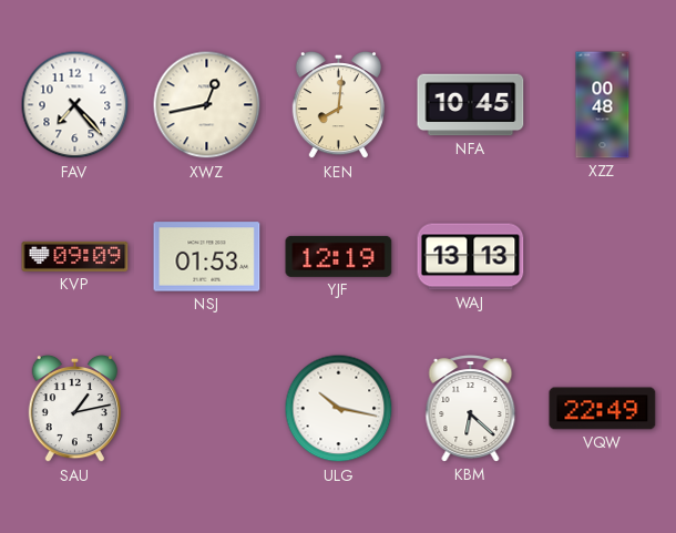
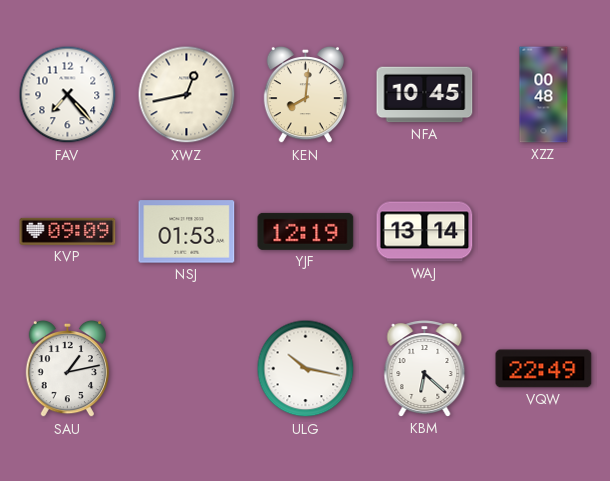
WAJ: 13:13 -> 13:14 (425, 232)
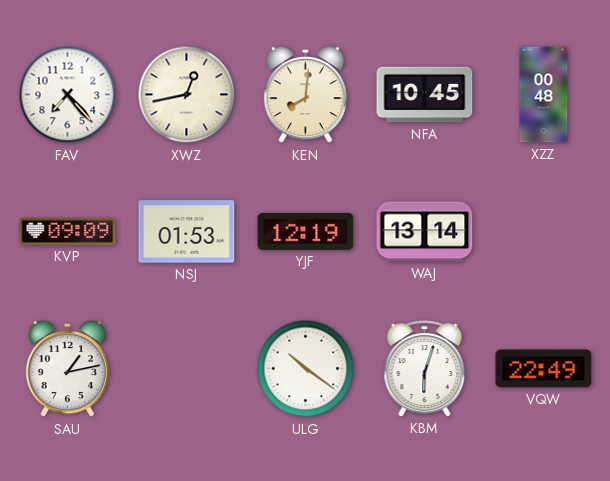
ULG: 10:17 -> 10:21 (306, 369)
KBM: 6:22 -> 6:03 (425, 369)
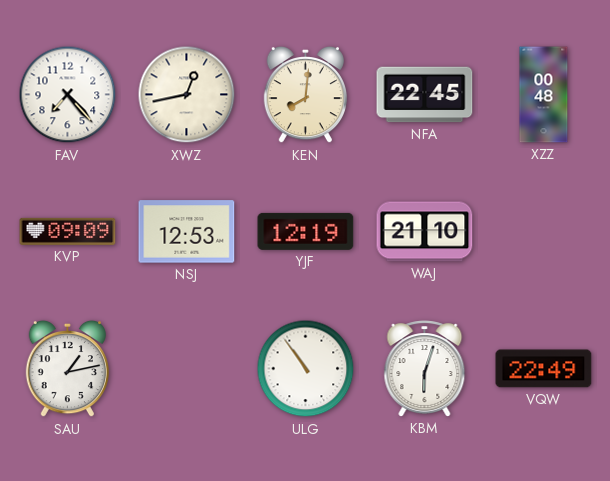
NFA: 10:45 -> 22:45 (425, 95)
NSJ: 01:53 -> 12:53 (187, 232)
WAJ: 13:14 -> 21:10 (425, 232)
ULG: 10:21 -> 10:54 (306, 369)
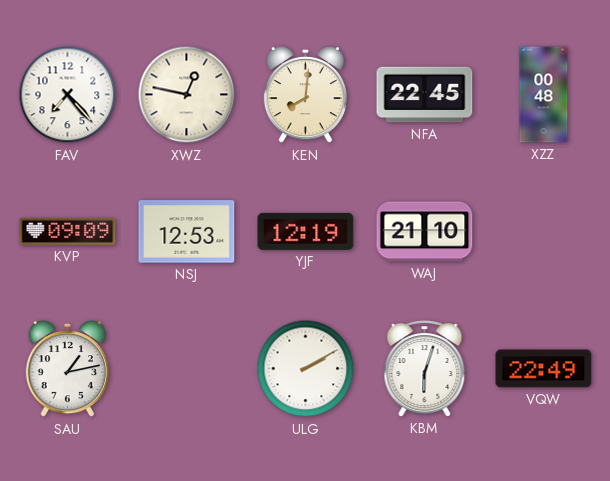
XWZ: 12:43 -> 12:47 (187, 95)
ULG: 10:54 -> 2:10 (306, 369)
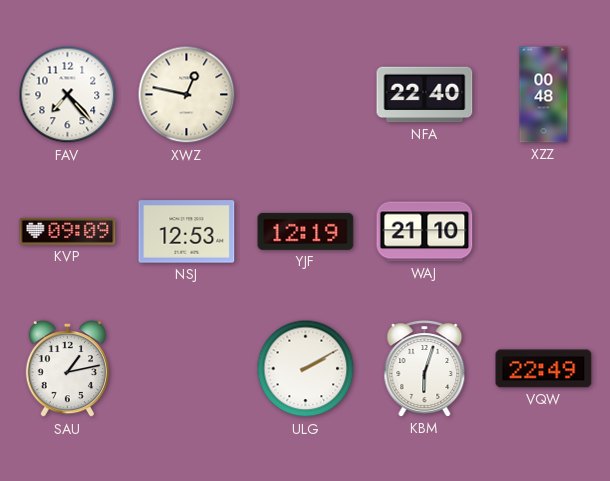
KEN: 8:01 -> none (305, 95)
NFA: 22:45 -> 22:40 (425, 95)
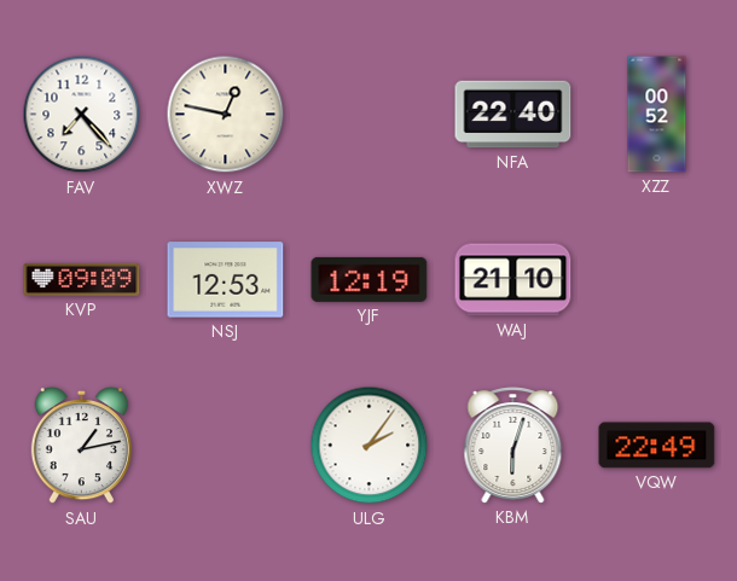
XZZ: 00:48 -> 00:52 (657, 115)
ULG: 2:10 -> 2:06 (370, 446)
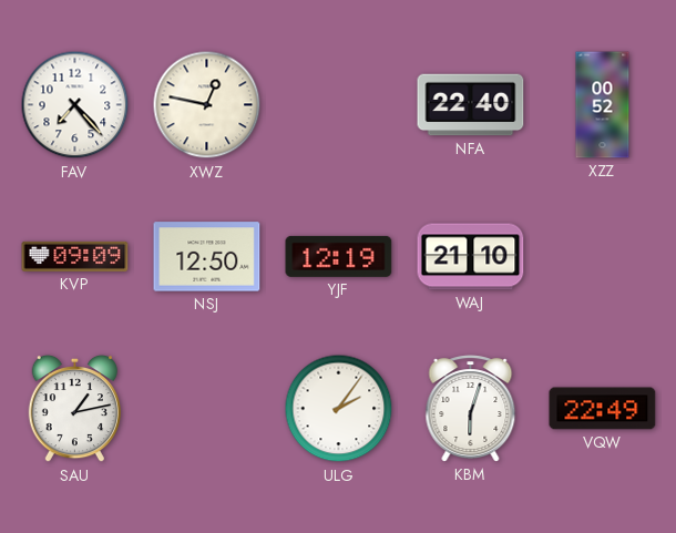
NSJ: 12:53 -> 12:50 (207, 257)
